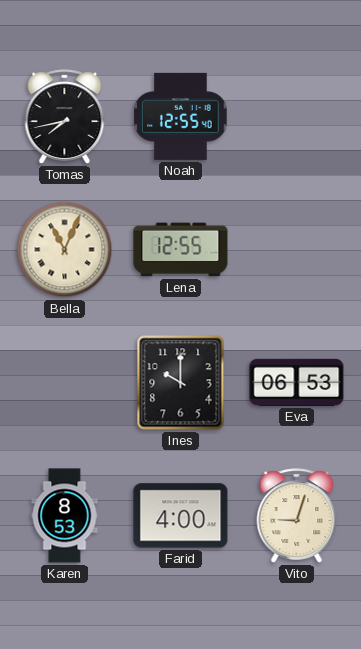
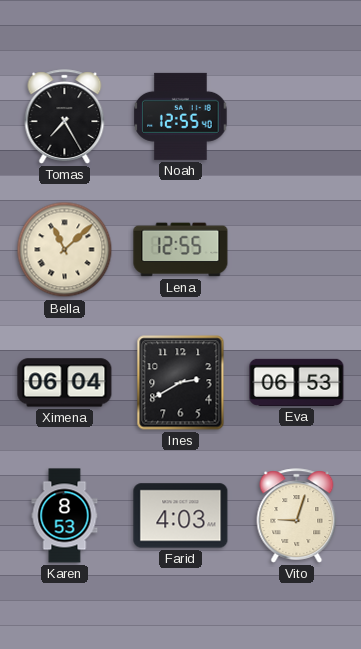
Tomas: 7:43 -> 7:25 (65, 117)
Bella: 11:04 -> 11:08 (65, 250)
Ximena: none -> 06:04 (65, 383)
Ines: 10:00 -> 2:40 (181, 383)
Farid: 4:00 -> 4:03 (181, 516)
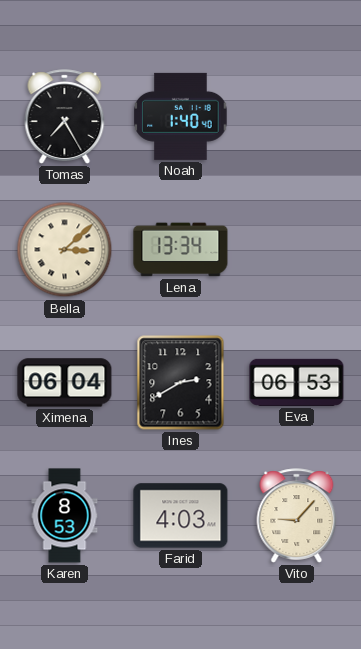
Noah: 12:55 -> 1:40 (181, 116)
Bella: 11:08 -> 3:08 (65, 250)
Lena: 12:55 -> 13:34 (181, 250)
Vito: 9:03 -> 9:07 (297, 516)
